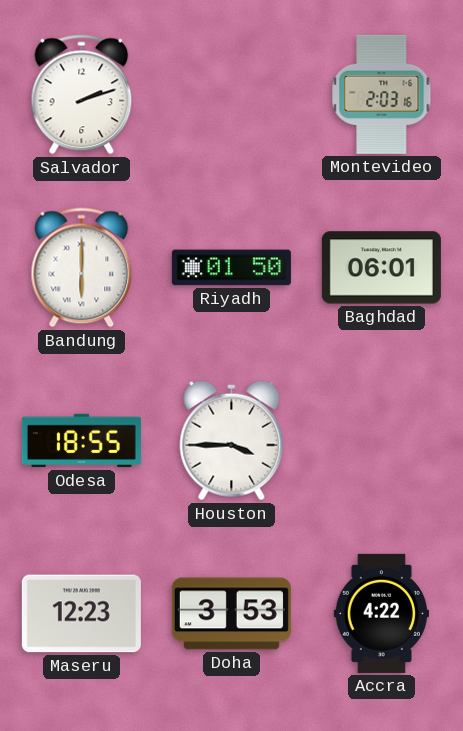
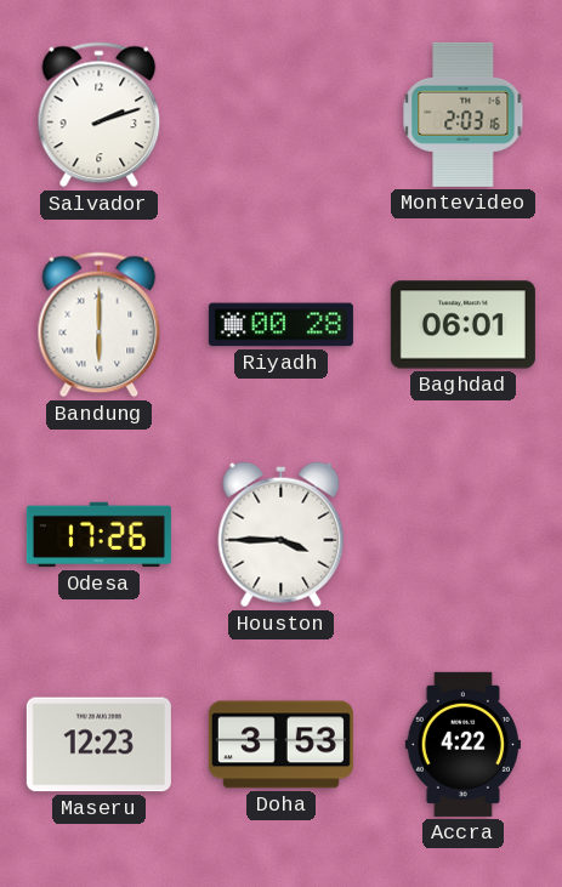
Riyadh: 01:50 -> 00:28 (280, 325)
Odesa: 18:55 -> 17:26 (98, 535)
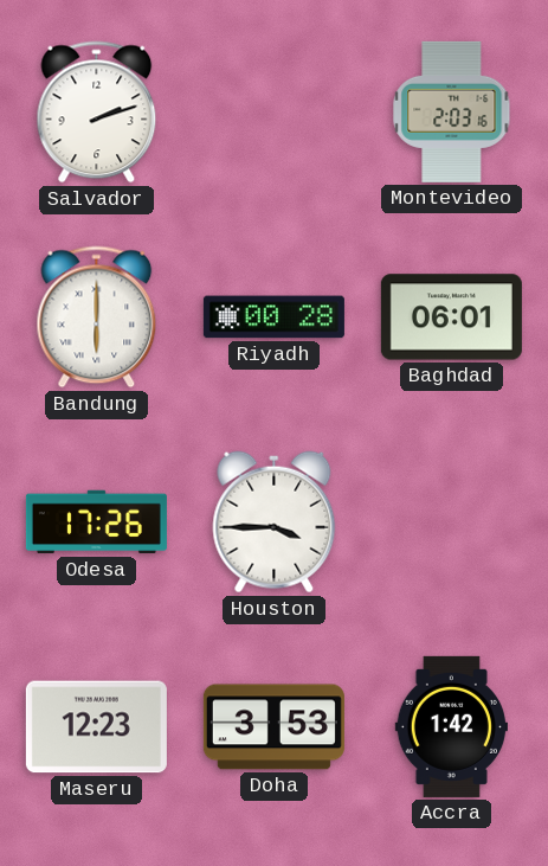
Accra: 4:22 -> 1:42 (451, 726)
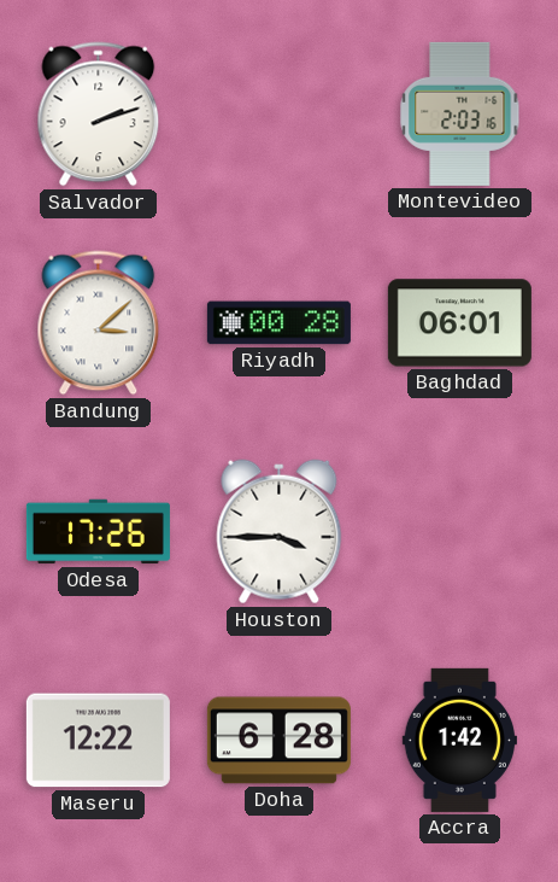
Bandung: 6:00 -> 3:08 (99, 323)
Maseru: 12:23 -> 12:22 (98, 741)
Doha: 3:53 -> 6:28 (278, 741)
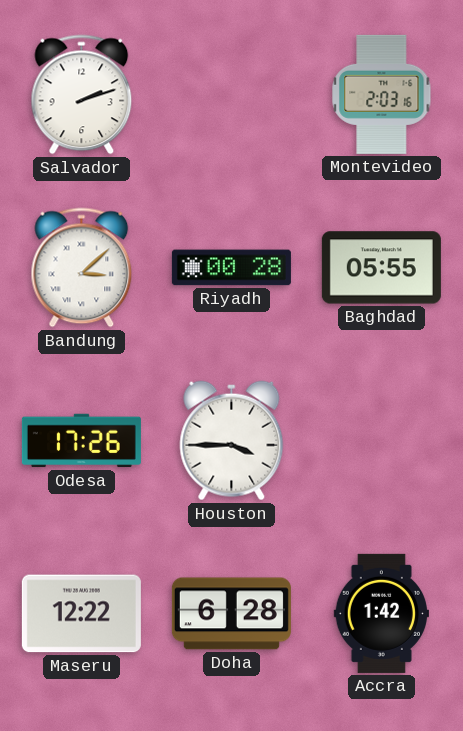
Baghdad: 06:01 -> 05:55 (381, 268)
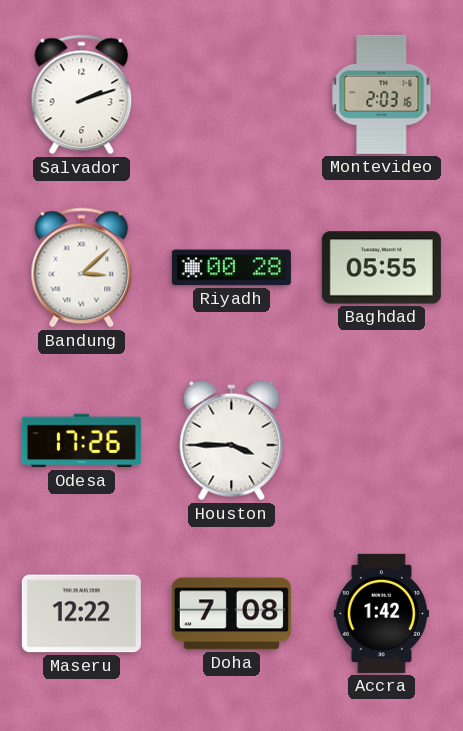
Doha: 6:28 -> 7:08 (231, 614)
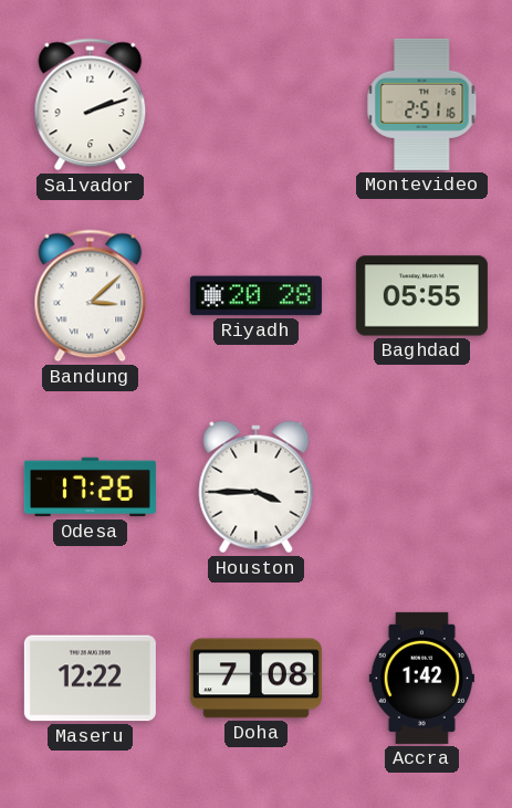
Montevideo: 2:03 -> 2:51 (422, 104)
Riyadh: 00:28 -> 20:28 (255, 296)
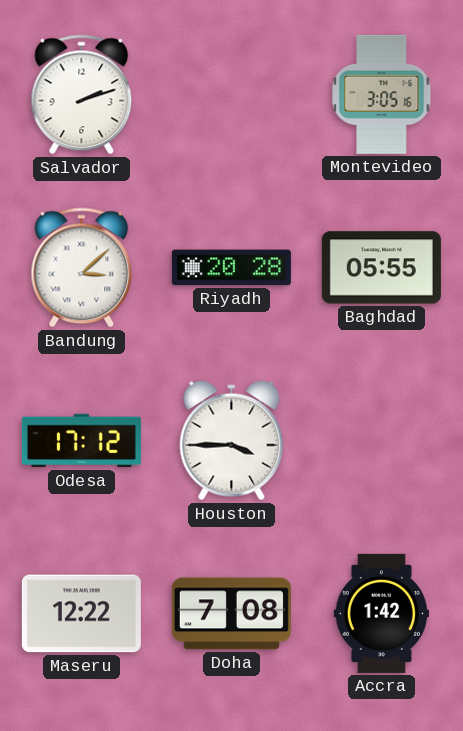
Montevideo: 2:51 -> 3:05 (382, 94)
Odesa: 17:26 -> 17:12 (81, 441)
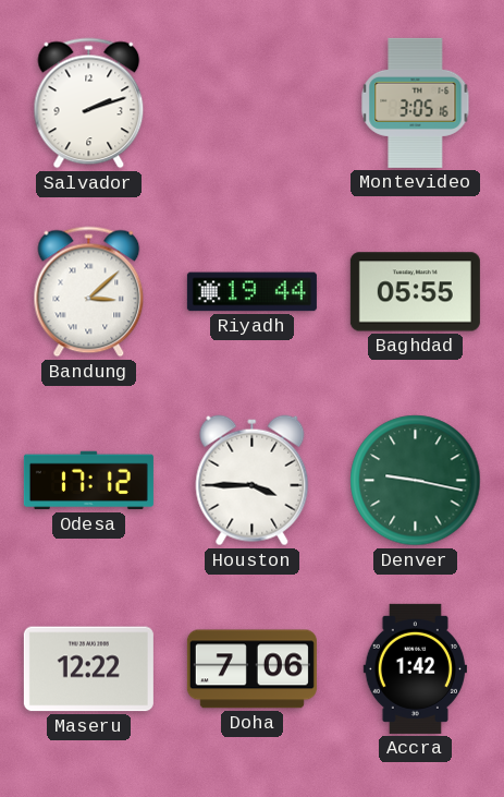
Riyadh: 20:28 -> 19:44 (251, 292)
Denver: none -> 9:17 (416, 481)
Doha: 7:08 -> 7:06 (251, 669)
